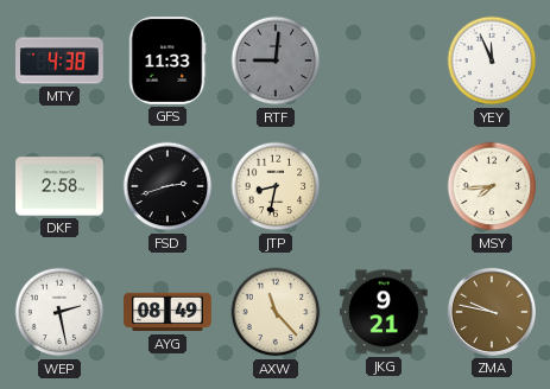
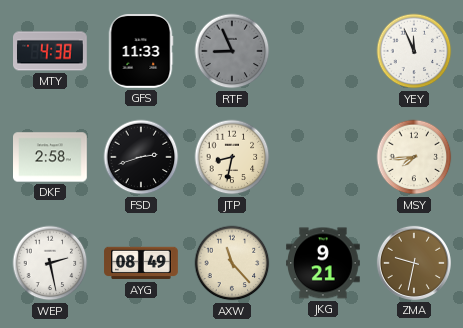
RTF: 9:01 -> 8:56 (232, 51)
ZMA: 9:47 -> 9:32 (414, 263)
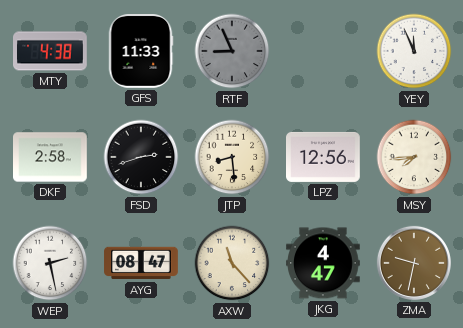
JTP: 8:32 -> 8:29 (232, 157)
LPZ: none -> 12:56 (324, 157)
AYG: 08:49 -> 08:47 (141, 263)
JKG: 9:21 -> 4:47 (324, 263)
